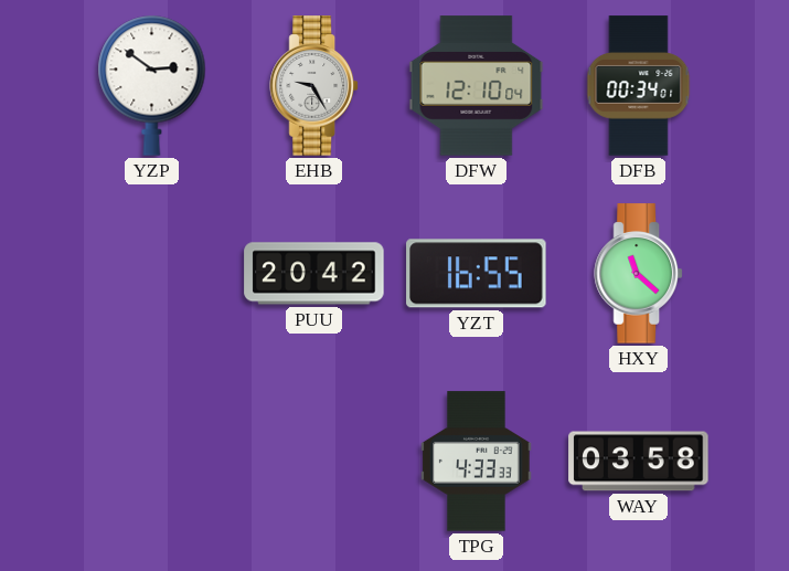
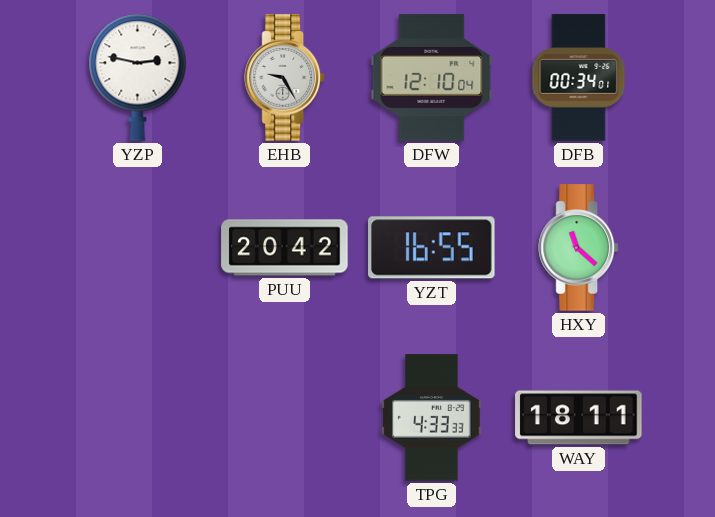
YZP: 2:51 -> 2:47 (138, 77)
WAY: 03:58 -> 18:11 (579, 418)
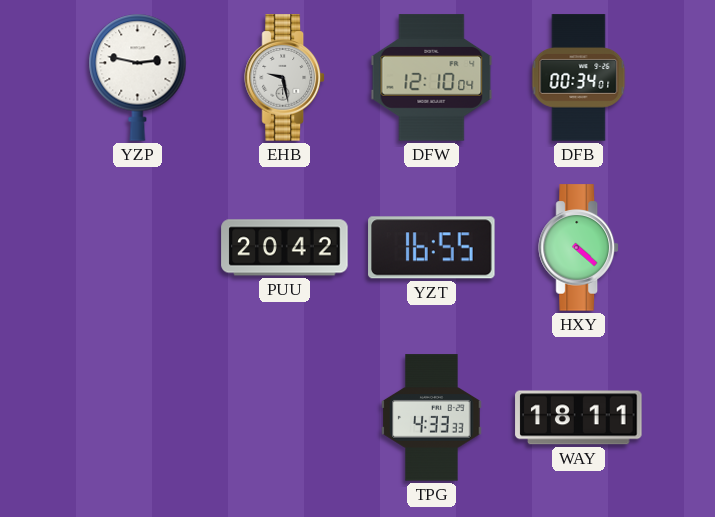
EHB: 9:25 -> 9:28 (284, 78)
HXY: 11:22 -> 4:22 (578, 248)
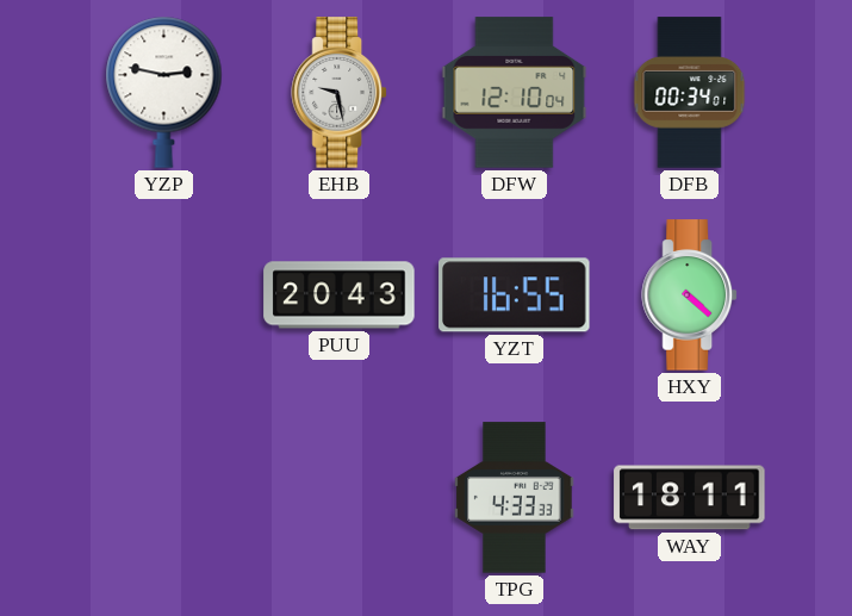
PUU: 20:42 -> 20:43 (340, 295)
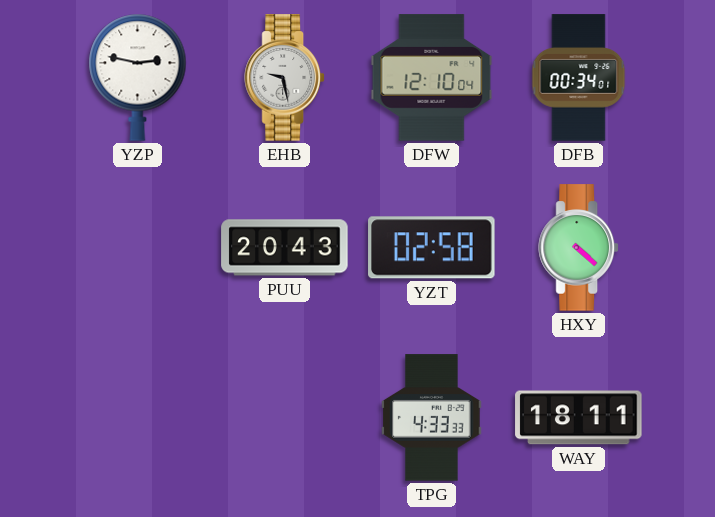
YZT: 16:55 -> 02:58 (432, 248)
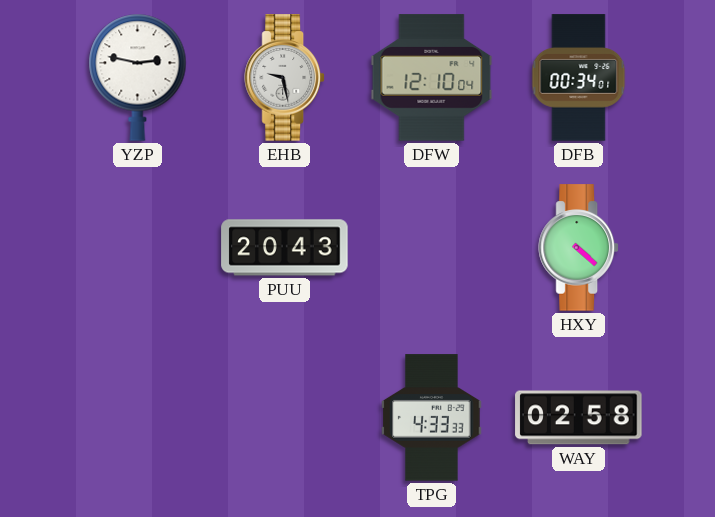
YZT: 02:58 -> none (432, 248)
WAY: 18:11 -> 02:58 (579, 418)
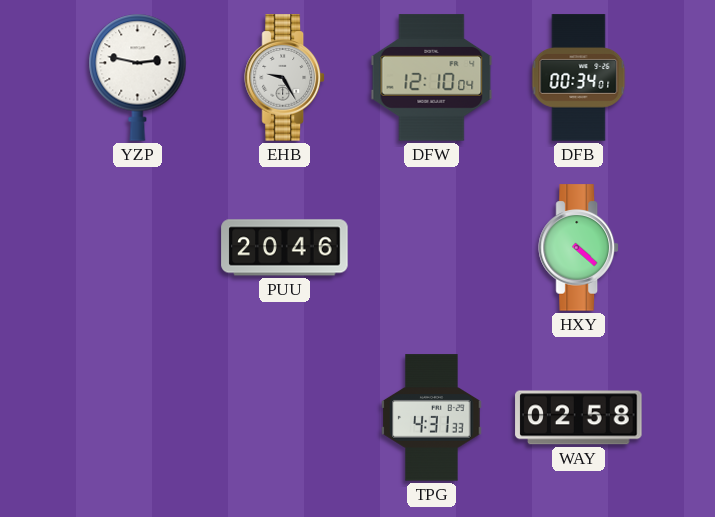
EHB: 9:28 -> 9:25 (284, 78)
PUU: 20:43 -> 20:46 (285, 248)
TPG: 4:33 -> 4:31 (432, 418)
